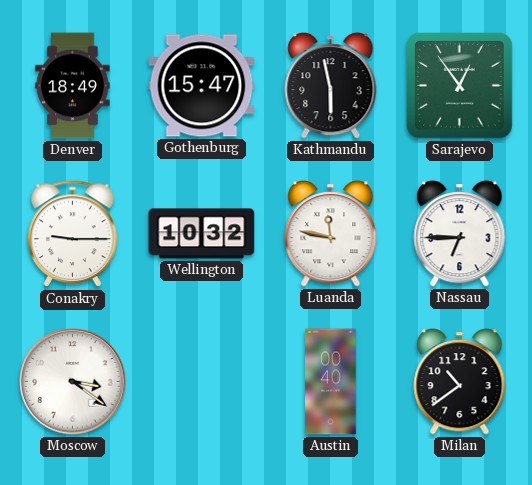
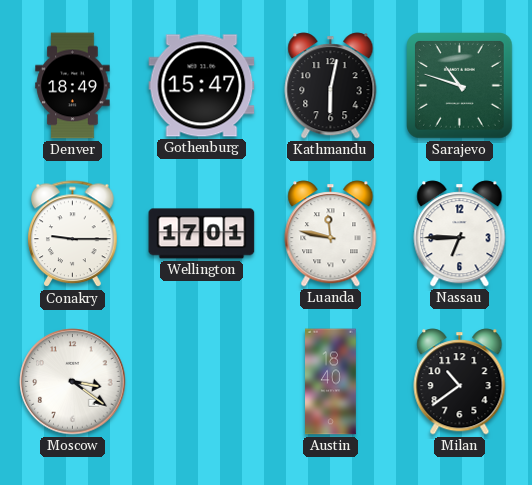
Kathmandu: 5:58 -> 6:02 (331, 86)
Sarajevo: 12:54 -> 10:48 (460, 86)
Wellington: 10:32 -> 17:01 (202, 234)
Austin: 00:40 -> 18:40 (331, 382)
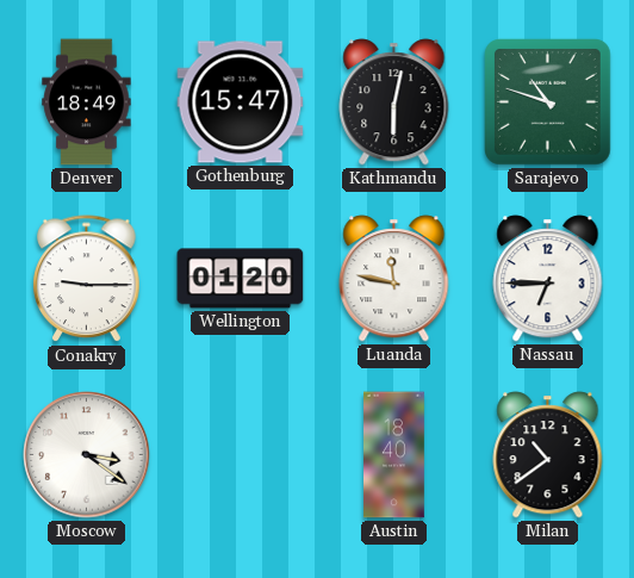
Wellington: 17:01 -> 01:20 (241, 279)
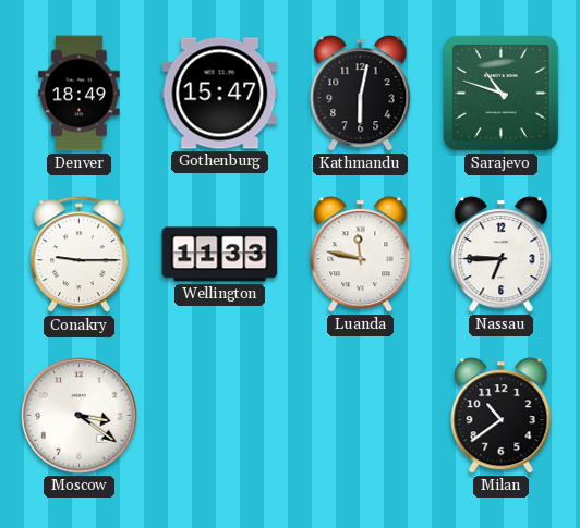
Wellington: 01:20 -> 11:33 (220, 255)
Austin: 18:40 -> none (394, 455)
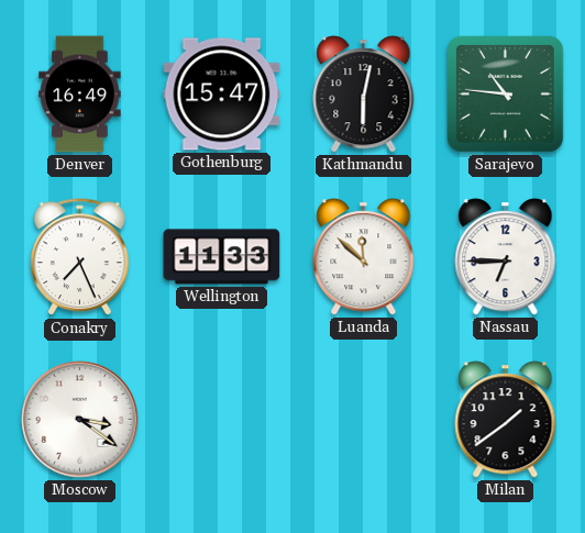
Denver: 18:49 -> 16:49 (80, 95)
Sarajevo: 10:48 -> 10:46 (506, 95)
Conakry: 9:15 -> 7:26 (80, 257)
Luanda: 11:47 -> 11:52 (364, 257)
Milan: 10:39 -> 1:39 (506, 420)
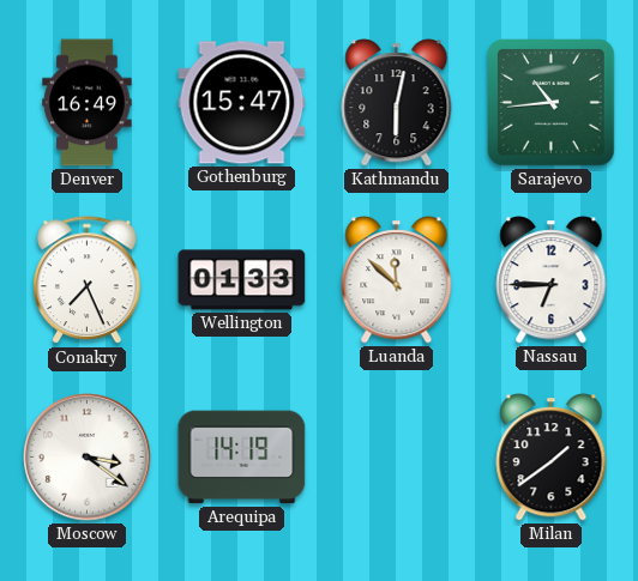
Sarajevo: 10:46 -> 10:44 (552, 103)
Wellington: 11:33 -> 01:33 (242, 280)
Arequipa: none -> 14:19 (242, 458)
